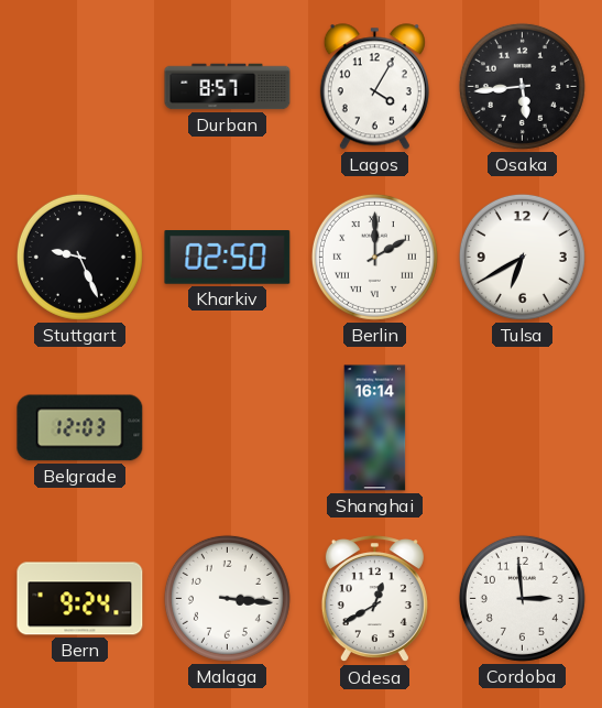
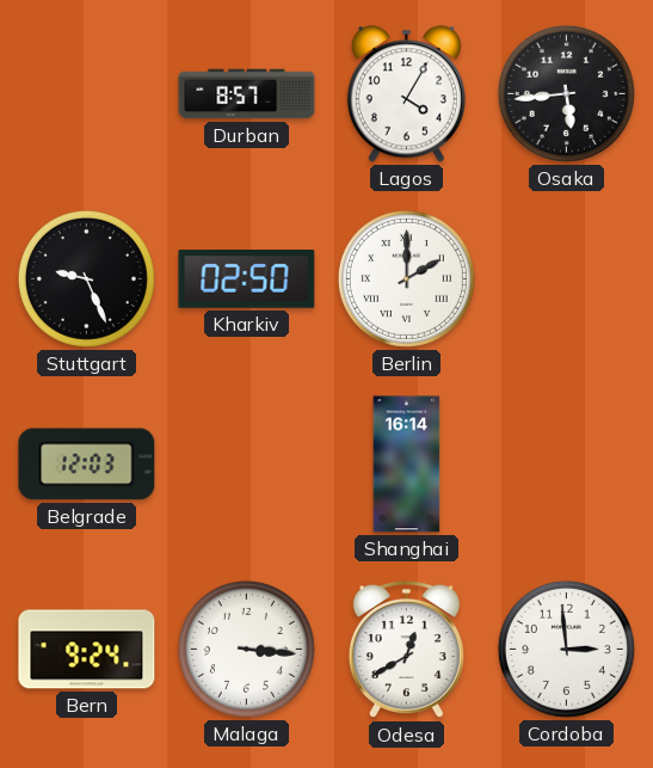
Tulsa: 6:40 -> none (522, 257)
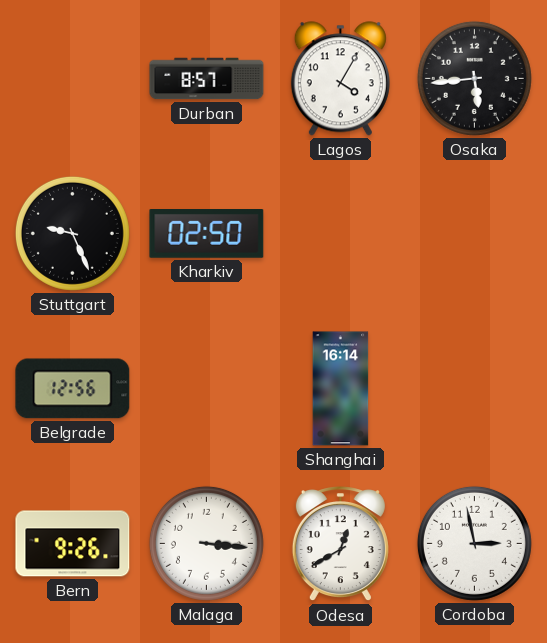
Berlin: 2:00 -> none (406, 278)
Belgrade: 12:03 -> 12:56 (73, 389)
Bern: 9:24 -> 9:26 (73, 544)
Cordoba: 2:59 -> 2:58 (474, 543)
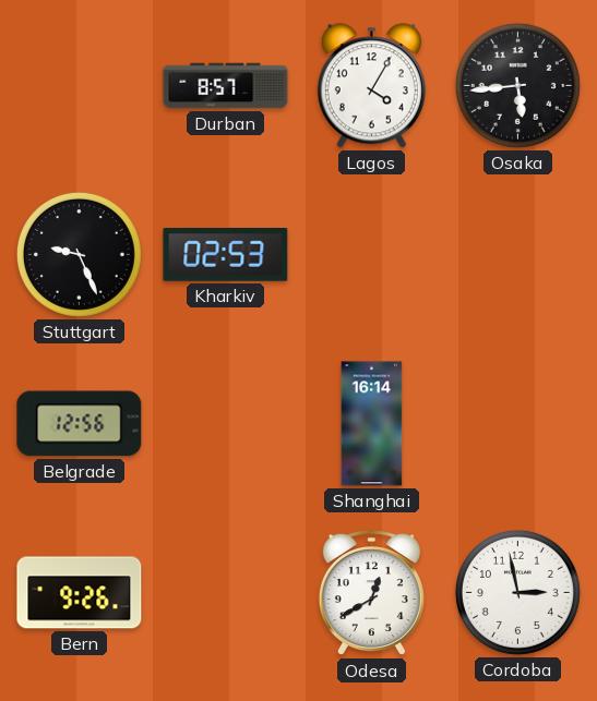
Kharkiv: 02:50 -> 02:53 (226, 255)
Malaga: 3:16 -> none (206, 543)
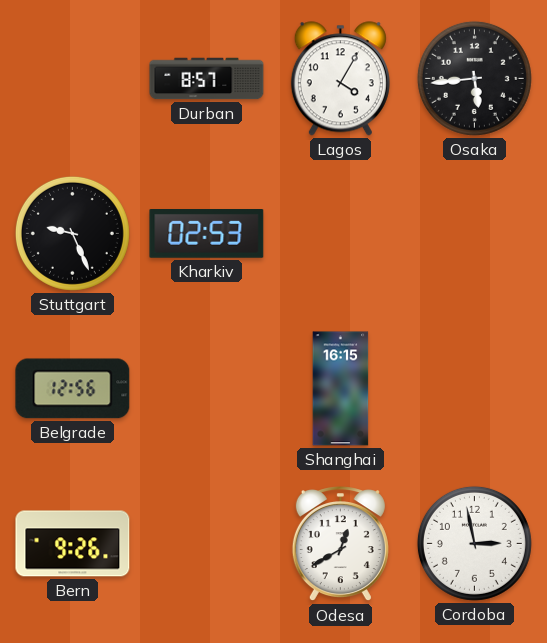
Shanghai: 16:14 -> 16:15 (341, 389)
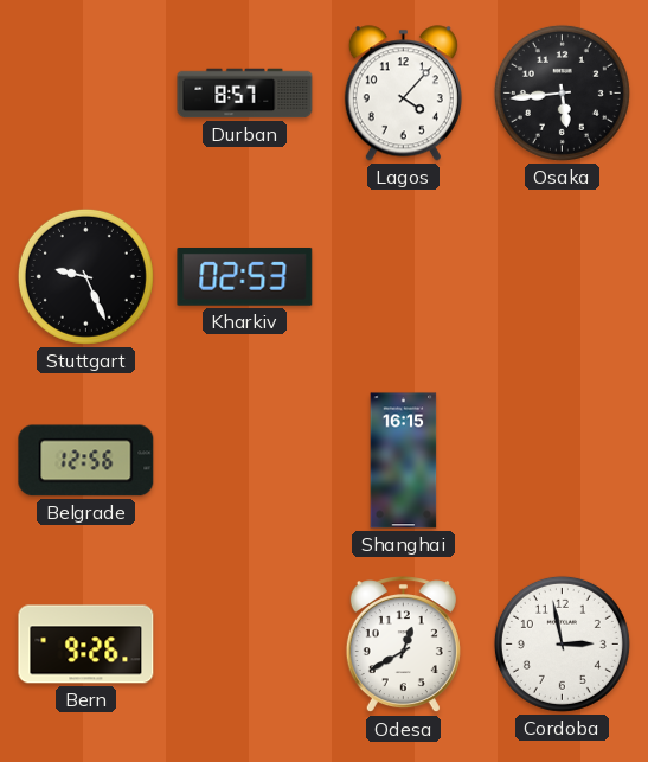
Lagos: 4:05 -> 4:07 (403, 94)
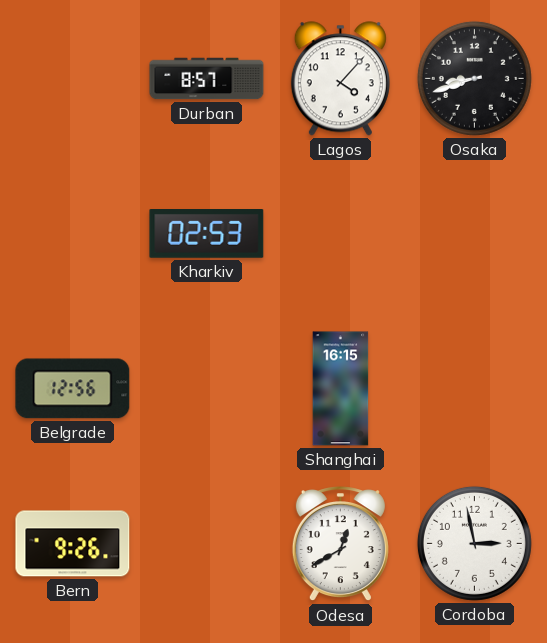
Osaka: 5:44 -> 8:42 (474, 78)
Stuttgart: 9:26 -> none (85, 276)
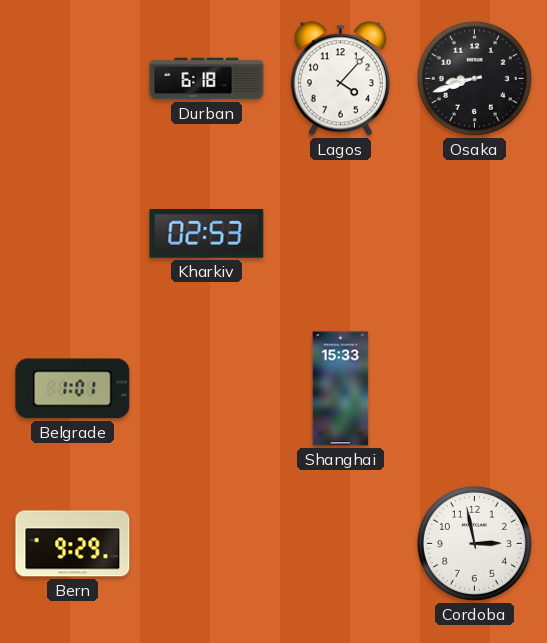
Durban: 8:57 -> 6:18 (207, 79)
Belgrade: 12:56 -> 1:01 (73, 389)
Shanghai: 16:15 -> 15:33 (341, 389)
Bern: 9:26 -> 9:29 (73, 544)
Odesa: 12:40 -> none (340, 544)
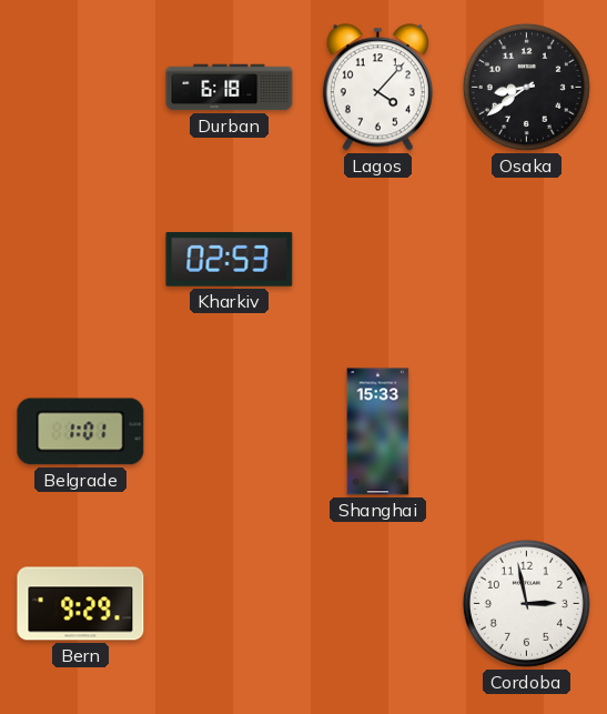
Osaka: 8:42 -> 8:39 (526, 87)
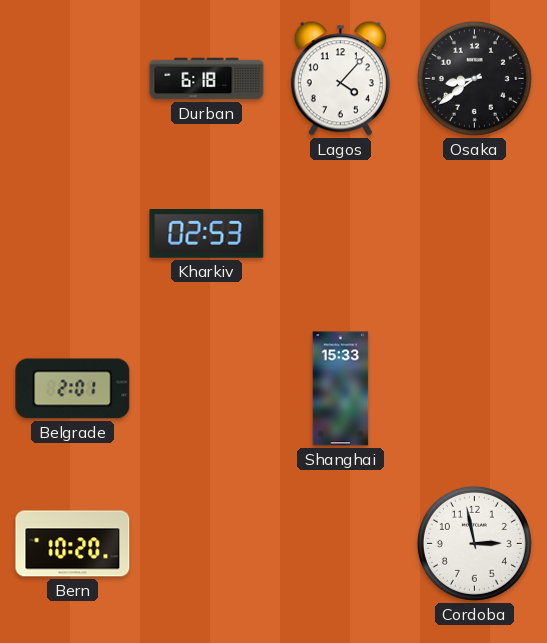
Belgrade: 1:01 -> 2:01 (73, 389)
Bern: 9:29 -> 10:20 (73, 544)
